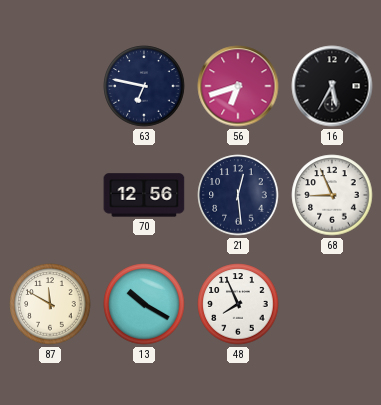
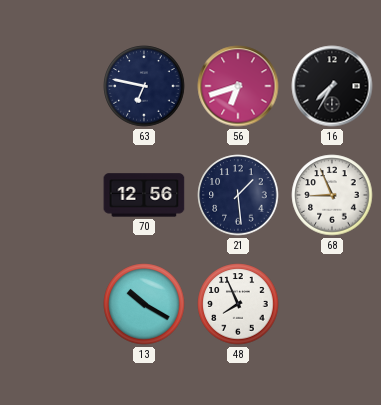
16: 5:35 -> 7:35 (332, 86)
21: 12:29 -> 1:29 (238, 195)
87: 11:50 -> none (50, 304)
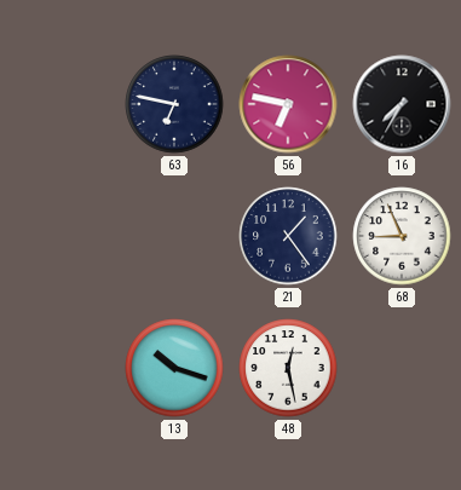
56: 6:42 -> 6:47 (288, 104)
70: 12:56 -> none (144, 195)
21: 1:29 -> 1:24 (288, 236)
13: 10:20 -> 10:18 (174, 368)
48: 7:56 -> 12:28 (288, 368)
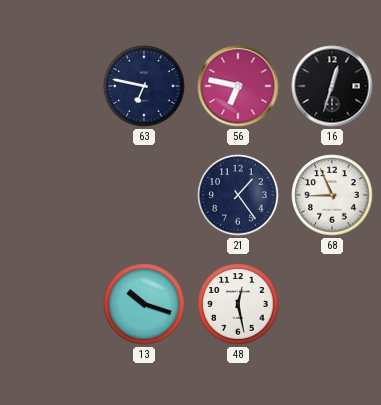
16: 7:35 -> 12:33 (332, 86)
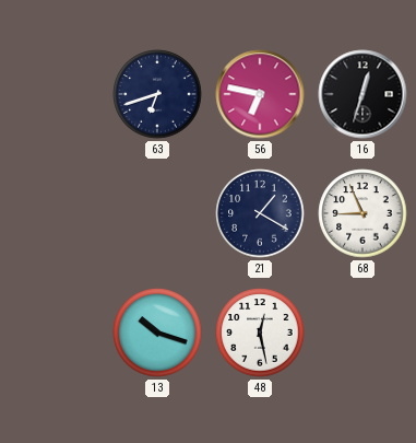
63: 6:47 -> 6:42 (157, 94)
21: 1:24 -> 1:20 (260, 213)
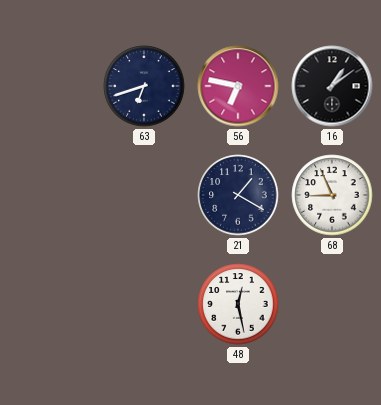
16: 12:33 -> 1:09 (332, 86)
13: 10:18 -> none (157, 333)
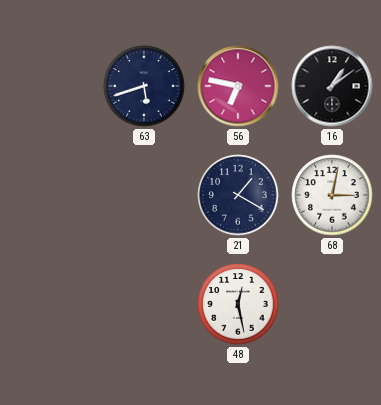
63: 6:42 -> 5:42 (144, 86)
68: 8:56 -> 3:02 (332, 195)
